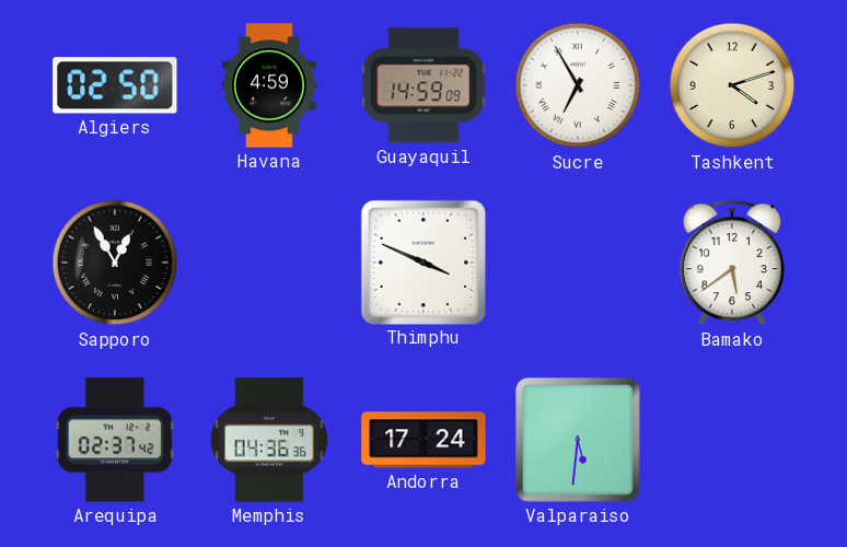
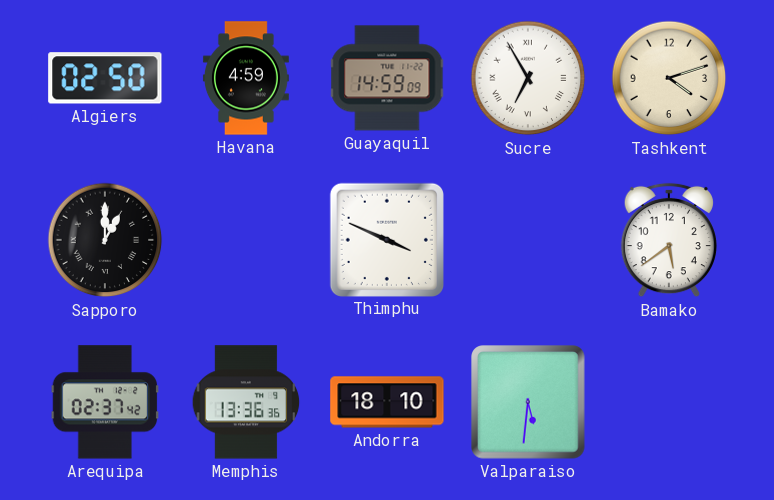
Sapporo: 12:55 -> 1:00 (105, 240)
Memphis: 04:36 -> 13:36 (246, 402)
Andorra: 17:24 -> 18:10 (387, 402)
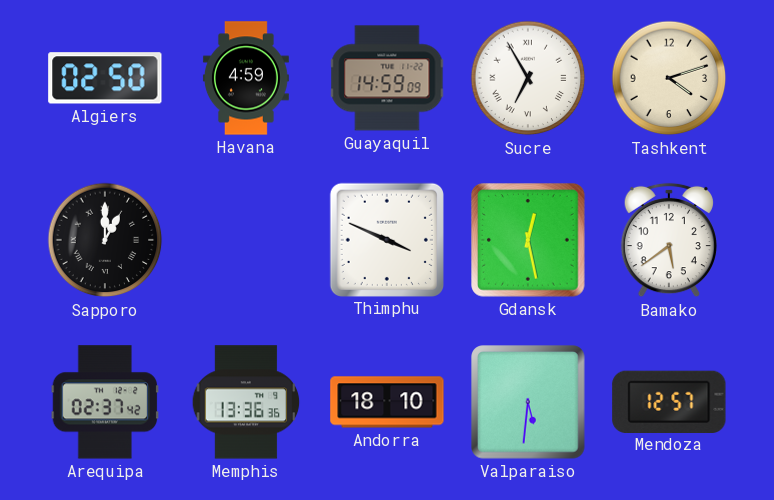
Gdansk: none -> 12:28 (528, 240)
Mendoza: none -> 12:57 (669, 401)
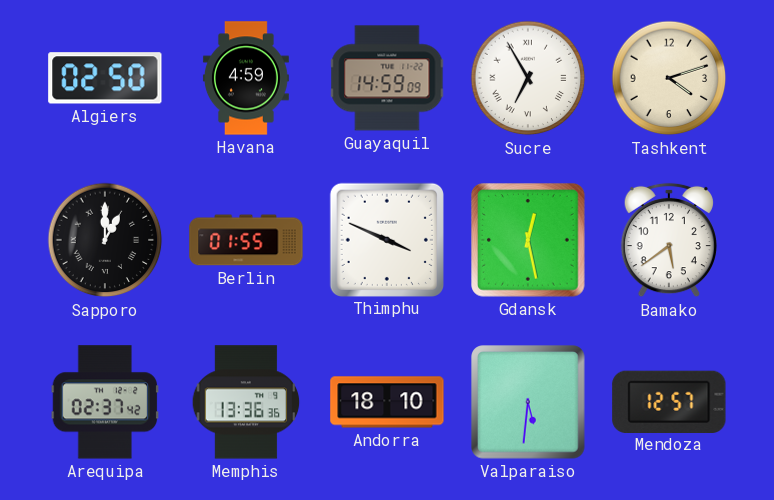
Berlin: none -> 01:55 (246, 240)
